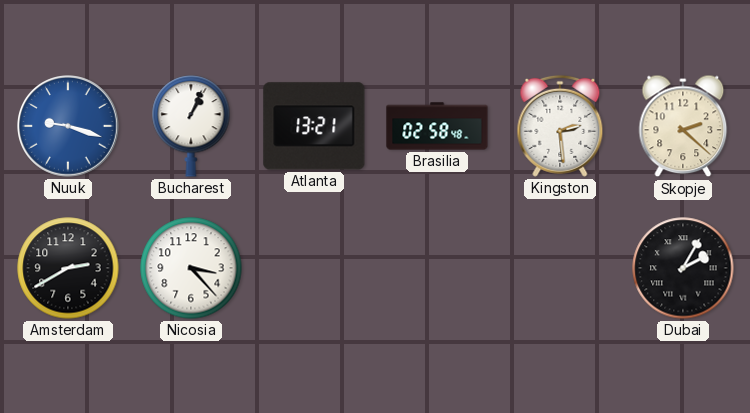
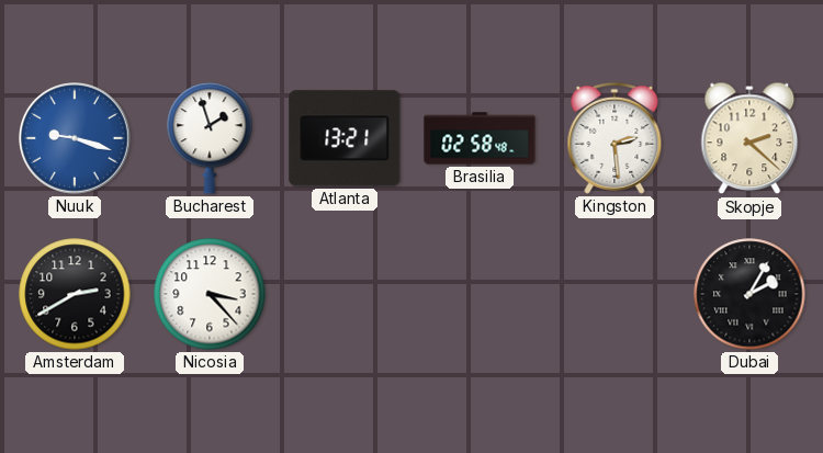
Bucharest: 1:04 -> 1:57 (210, 138)
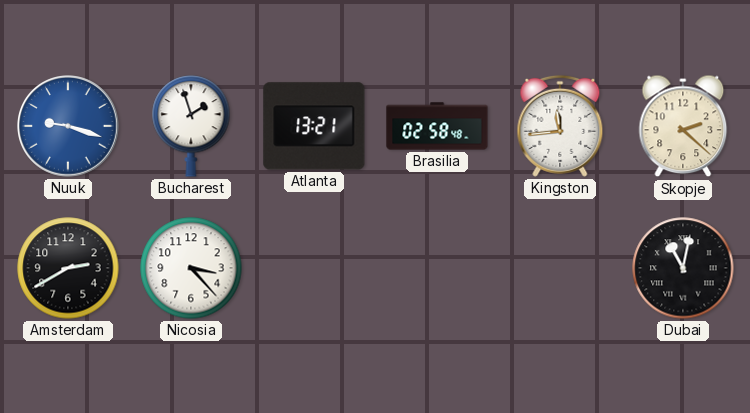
Kingston: 2:29 -> 11:44 (560, 126)
Dubai: 2:05 -> 11:02 (683, 268)
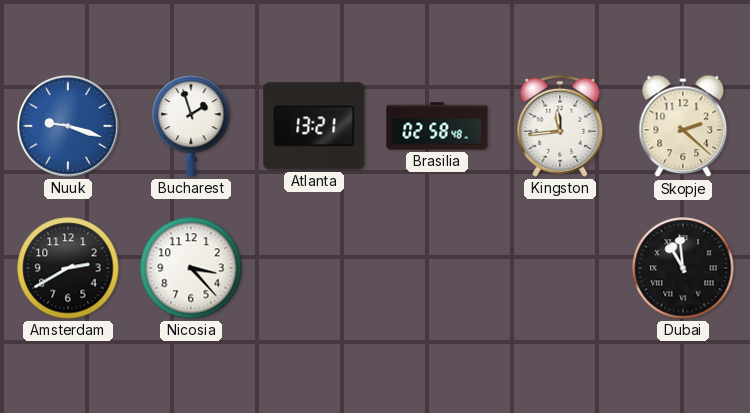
Dubai: 11:02 -> 10:59 (683, 268)
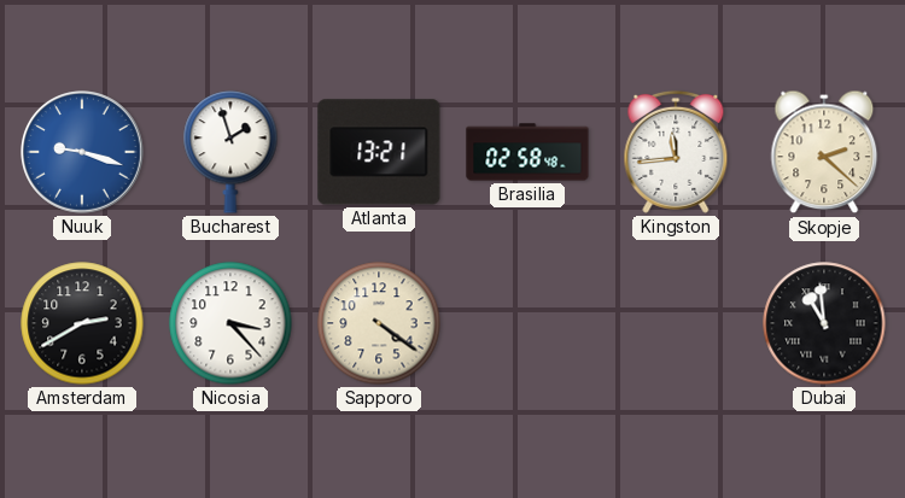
Sapporo: none -> 4:21 (379, 323)
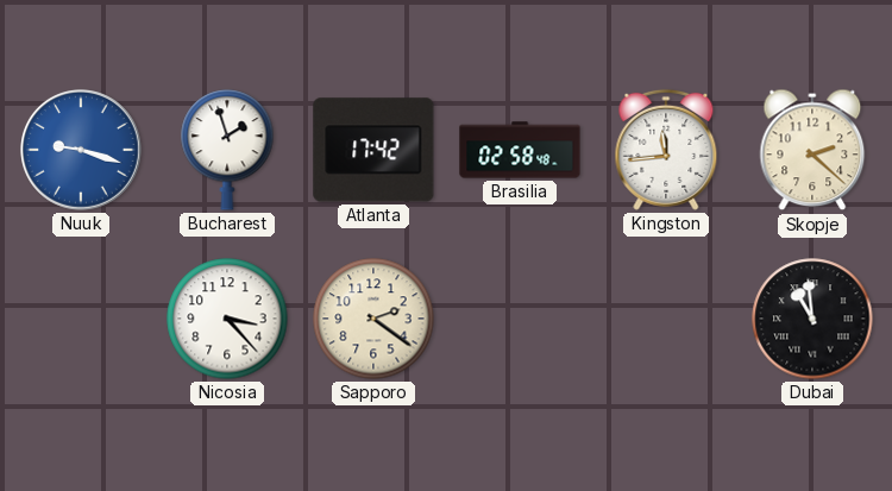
Atlanta: 13:21 -> 17:42 (373, 150)
Amsterdam: 2:40 -> none (82, 323)
Sapporo: 4:21 -> 2:21 (373, 319)
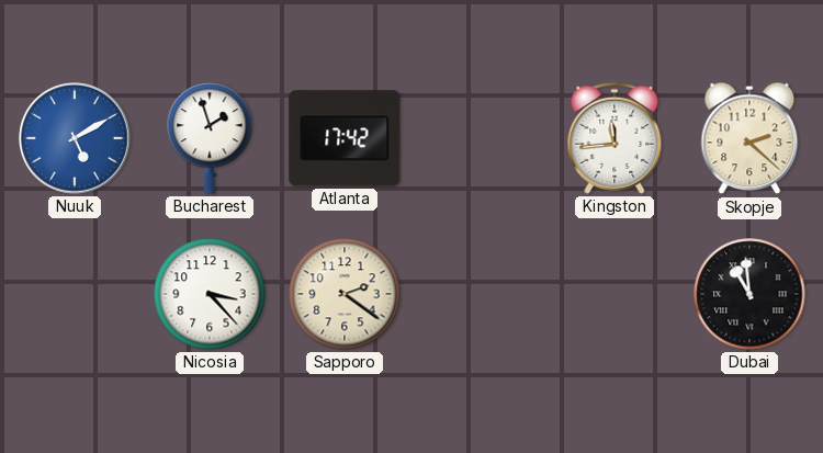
Nuuk: 9:18 -> 5:10 (76, 139)
Brasilia: 02:58 -> none (520, 150)
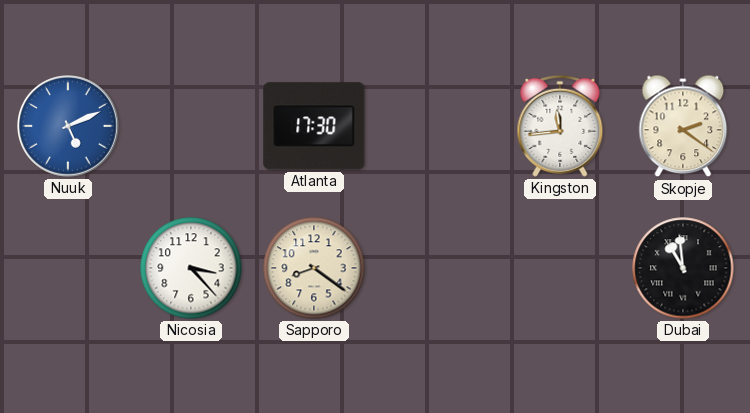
Nuuk: 5:10 -> 5:11 (69, 127)
Bucharest: 1:57 -> none (210, 138)
Atlanta: 17:42 -> 17:30 (314, 126)
Skopje: 2:22 -> 2:21 (683, 126)
Sapporo: 2:21 -> 8:21 (314, 268)
